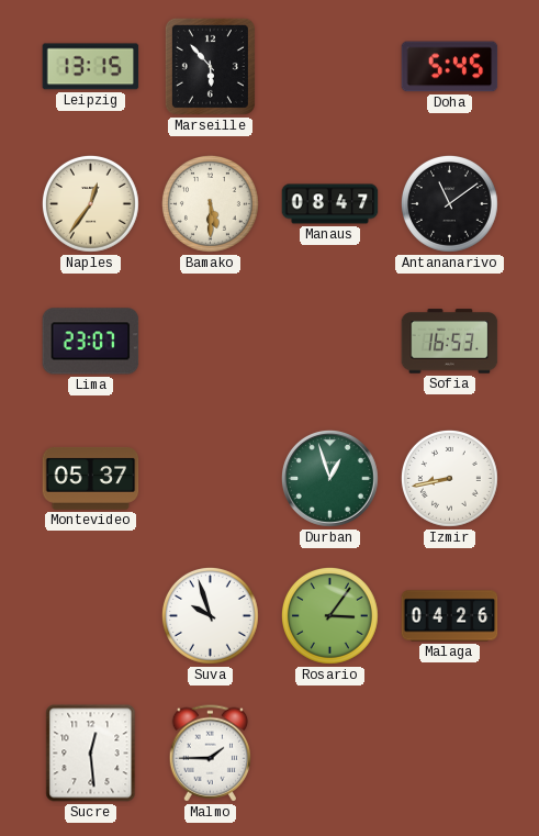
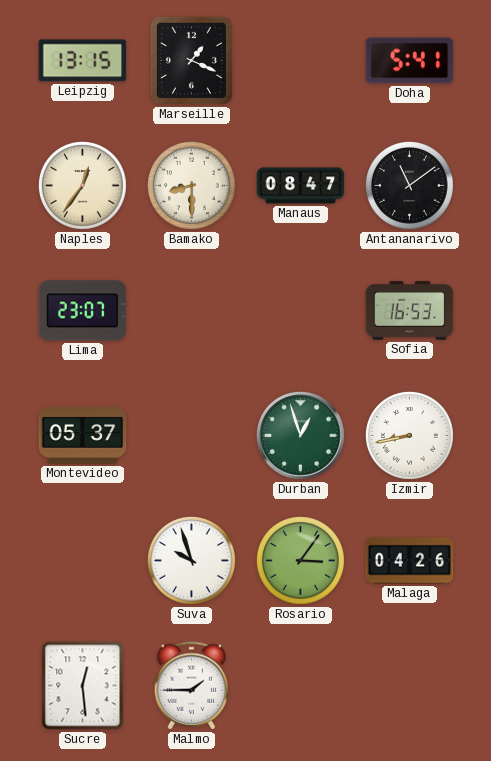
Marseille: 5:53 -> 1:19 (191, 60)
Doha: 5:45 -> 5:41 (410, 61)
Bamako: 5:30 -> 8:30 (191, 185)
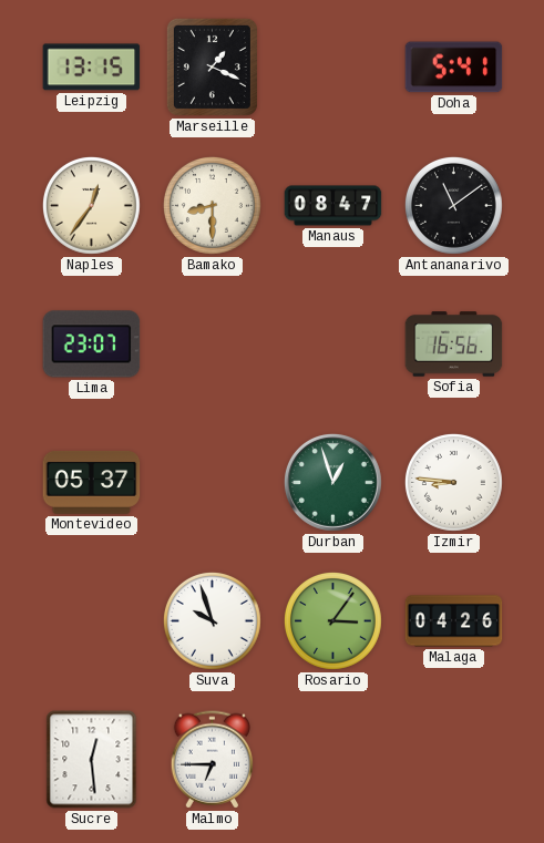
Sofia: 16:53 -> 16:56 (454, 345)
Izmir: 8:43 -> 8:46 (453, 482)
Malmo: 1:45 -> 6:45 (212, 760)
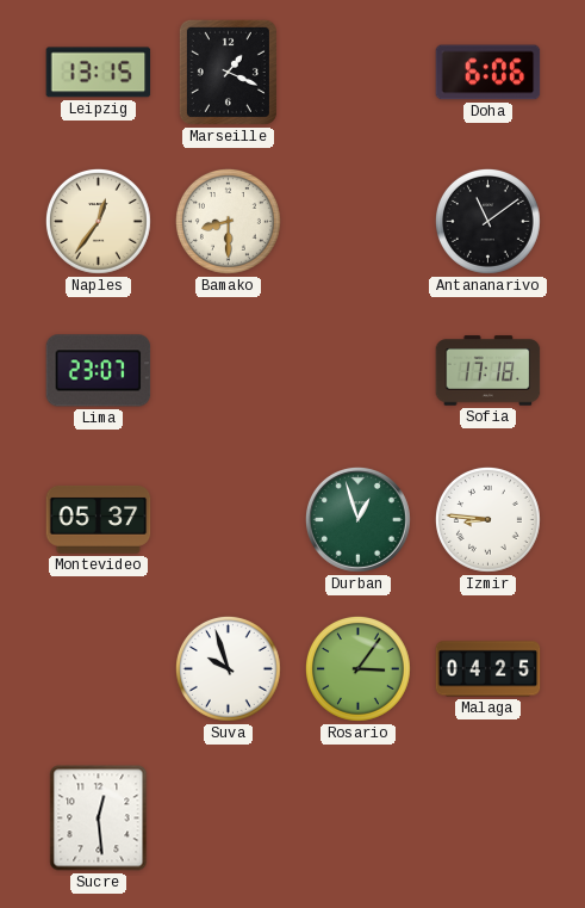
Doha: 5:41 -> 6:06 (488, 73)
Manaus: 08:47 -> none (333, 206)
Sofia: 16:56 -> 17:18 (488, 371)
Malaga: 04:26 -> 04:25 (488, 669)
Malmo: 6:45 -> none (212, 760)
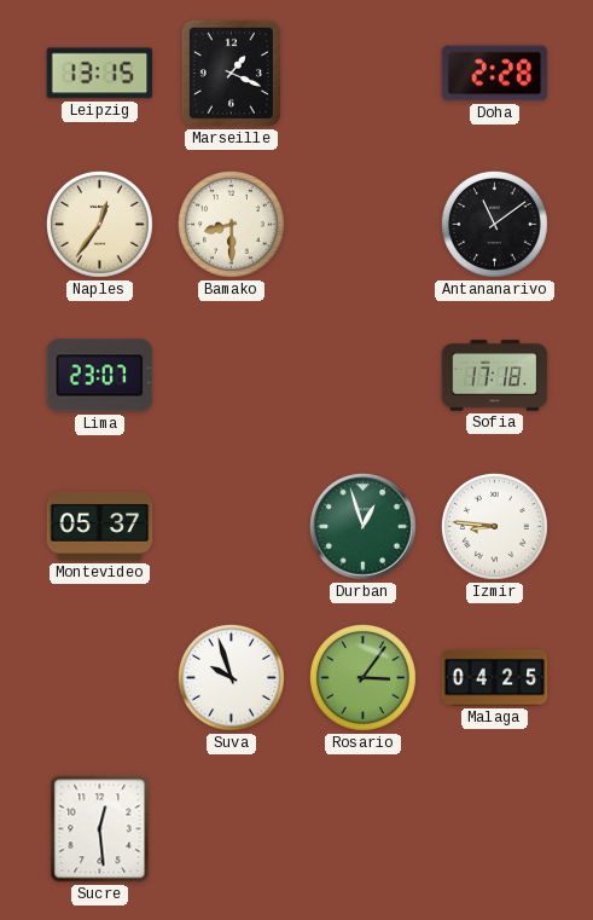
Doha: 6:06 -> 2:28 (495, 74)
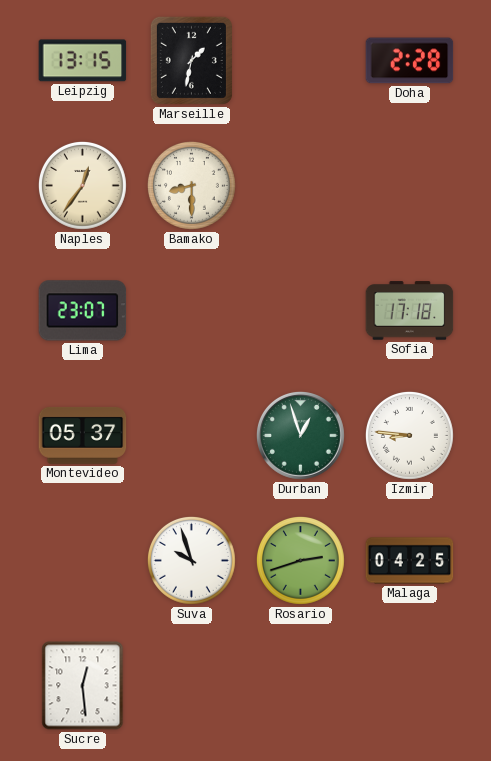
Marseille: 1:19 -> 1:32 (191, 60)
Antananarivo: 11:09 -> none (494, 224)
Rosario: 3:06 -> 2:42 (300, 560)
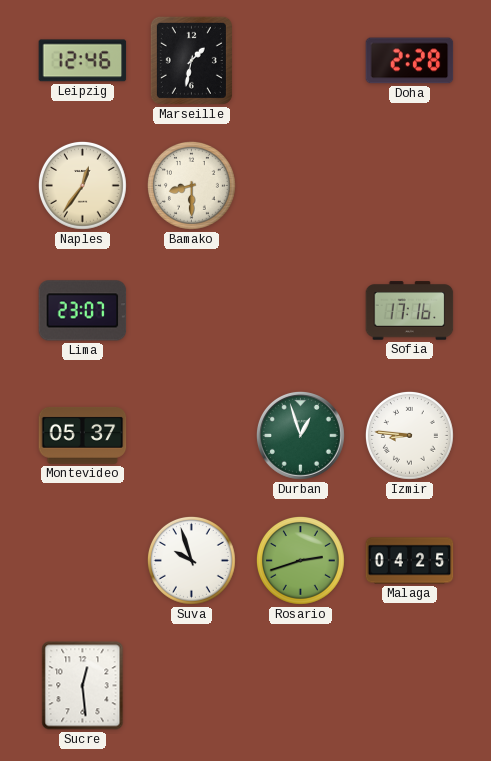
Leipzig: 13:15 -> 12:46 (83, 61)
Sofia: 17:18 -> 17:16 (410, 311)
